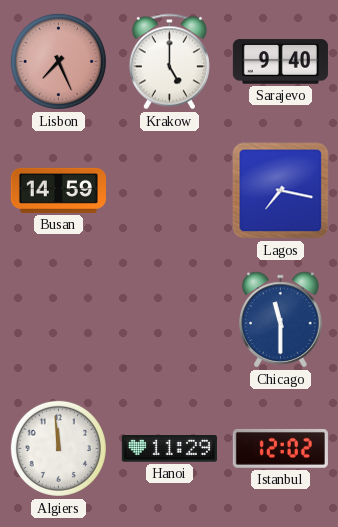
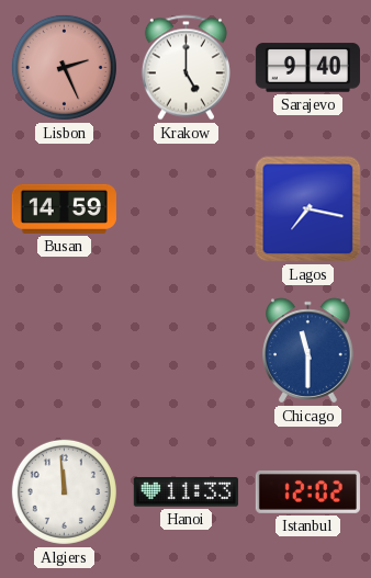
Lisbon: 7:26 -> 2:26 (64, 67)
Hanoi: 11:29 -> 11:33 (185, 492)
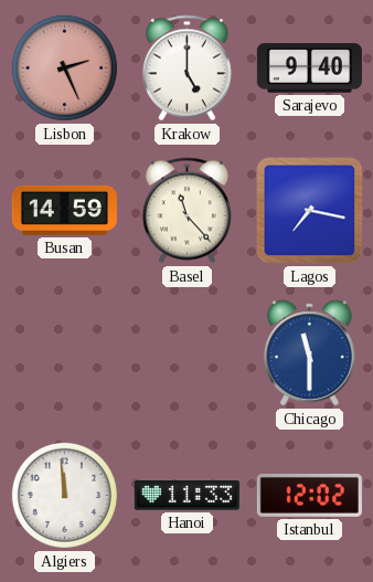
Basel: none -> 11:23 (186, 211)
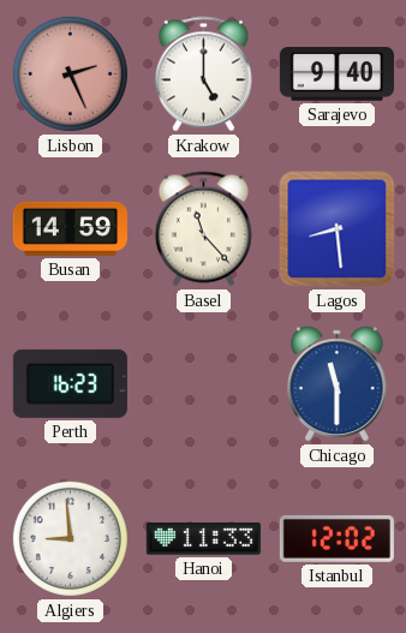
Lagos: 7:17 -> 8:29 (338, 229)
Perth: none -> 16:23 (70, 383)
Algiers: 11:59 -> 8:59 (70, 538)
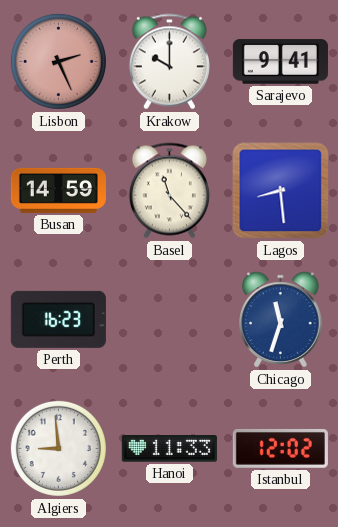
Krakow: 5:00 -> 10:00 (169, 62)
Sarajevo: 9:40 -> 9:41 (280, 62)
Chicago: 11:30 -> 11:33 (281, 320)
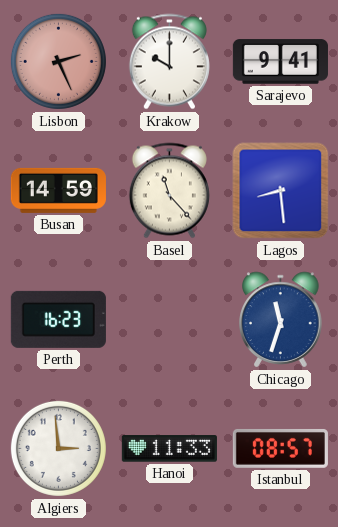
Algiers: 8:59 -> 2:59 (58, 448)
Istanbul: 12:02 -> 08:57 (280, 448)
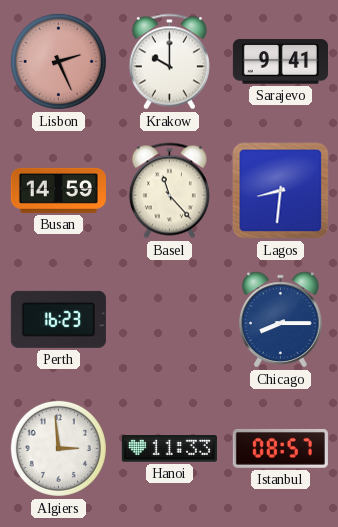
Lagos: 8:29 -> 8:31 (281, 191)
Chicago: 11:33 -> 8:15 (281, 320)
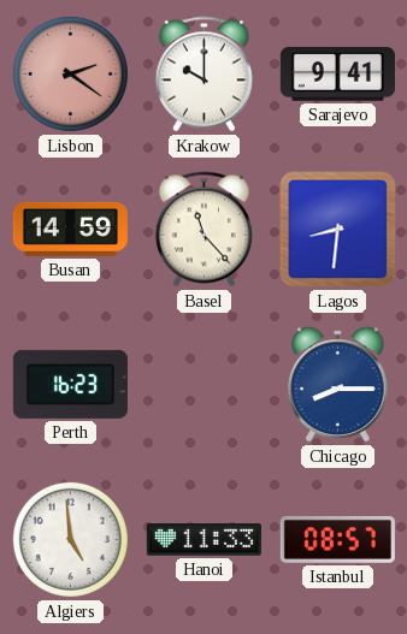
Lisbon: 2:26 -> 2:21 (70, 73)
Algiers: 2:59 -> 4:59 (70, 539)
